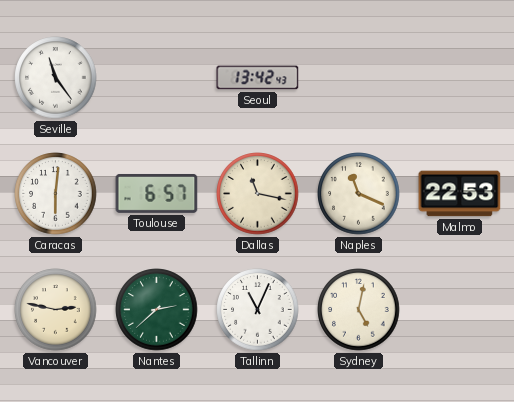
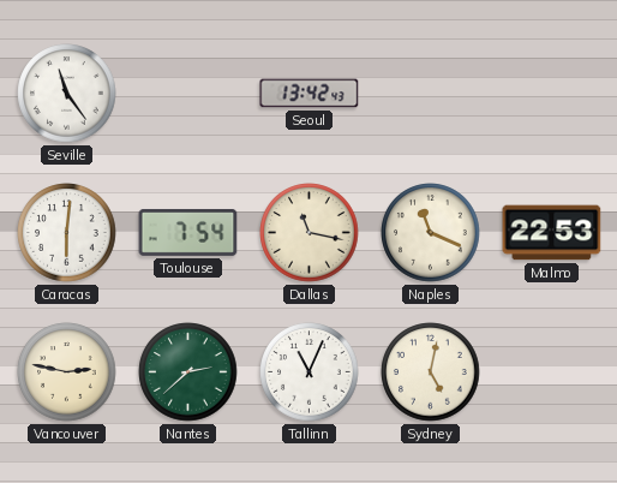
Toulouse: 6:57 -> 7:54 (188, 232)
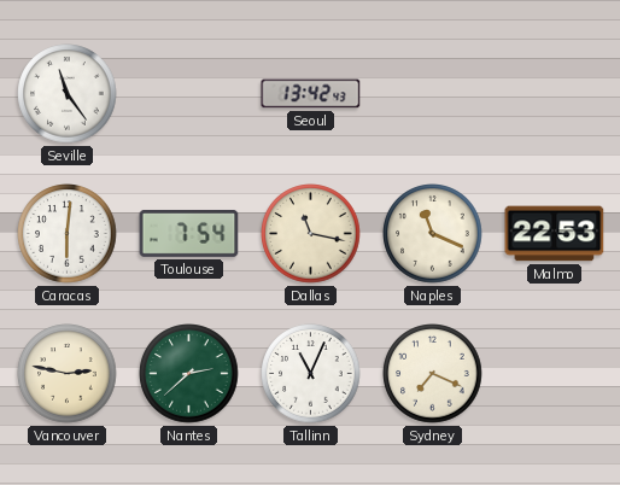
Sydney: 5:02 -> 7:19 (433, 374)
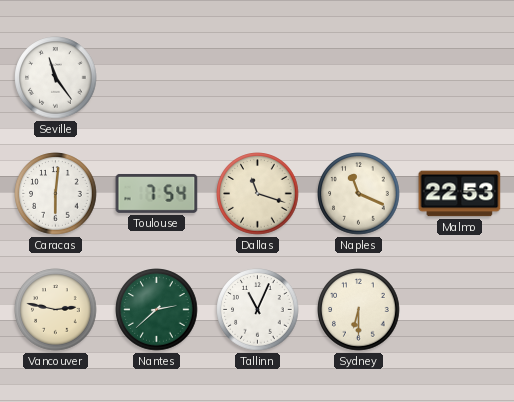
Seoul: 13:42 -> none (311, 94)
Dallas: 11:17 -> 11:18 (258, 194)
Sydney: 7:19 -> 6:30 (359, 310)
